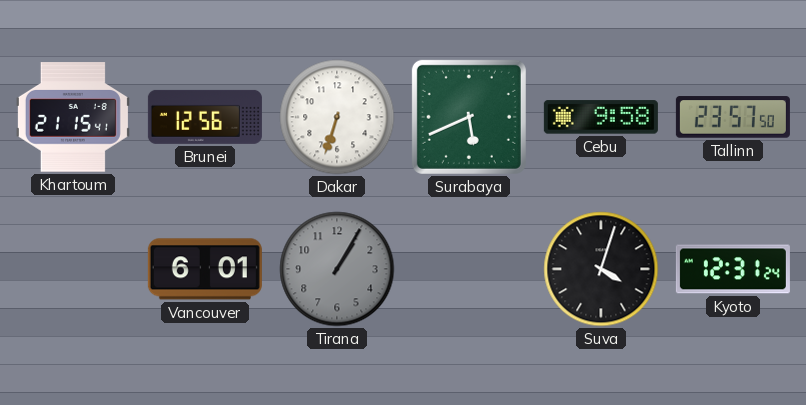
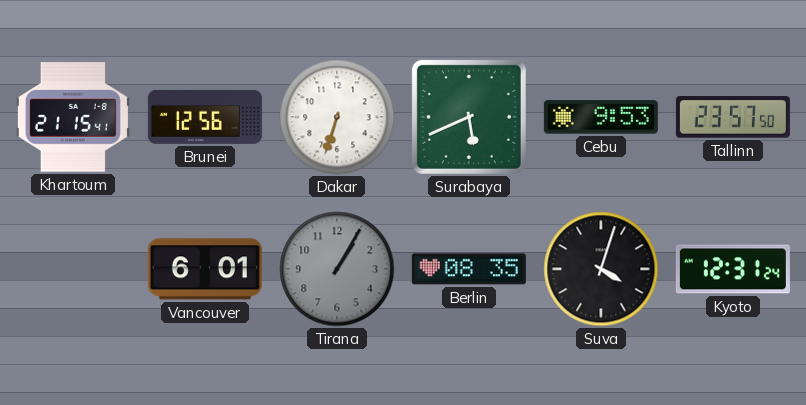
Cebu: 9:58 -> 9:53 (601, 117)
Berlin: none -> 08:35 (469, 269)
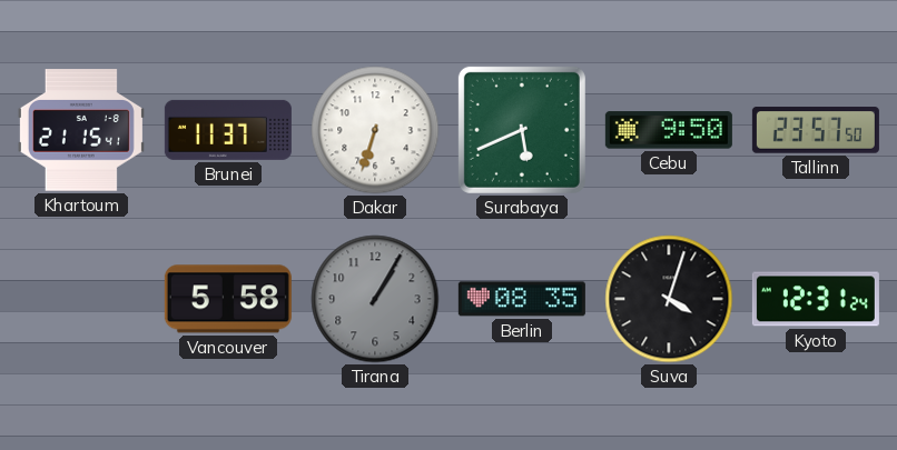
Brunei: 12:56 -> 11:37 (228, 130)
Cebu: 9:53 -> 9:50 (669, 130)
Vancouver: 6:01 -> 5:58 (228, 299)
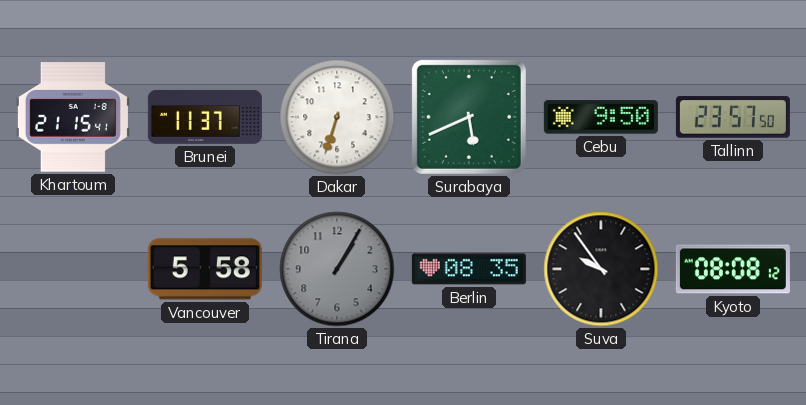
Suva: 4:03 -> 9:54 (601, 269)
Kyoto: 12:31 -> 08:08 (733, 269)
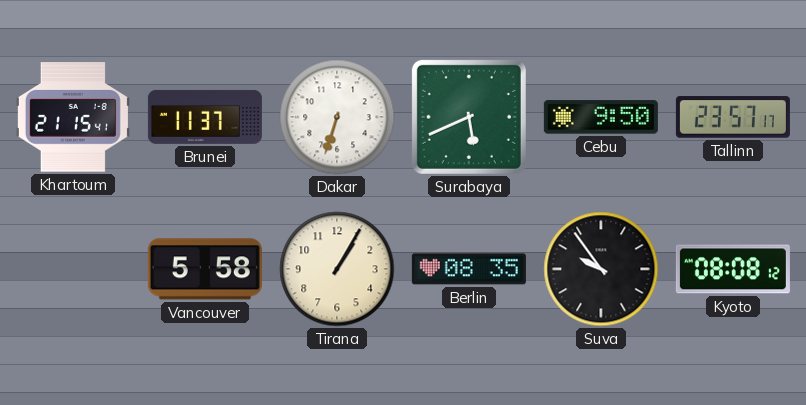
Tallinn: 23:57:50 -> 23:57:17 (733, 117)
Tirana dial: grey -> cream (337, 269)
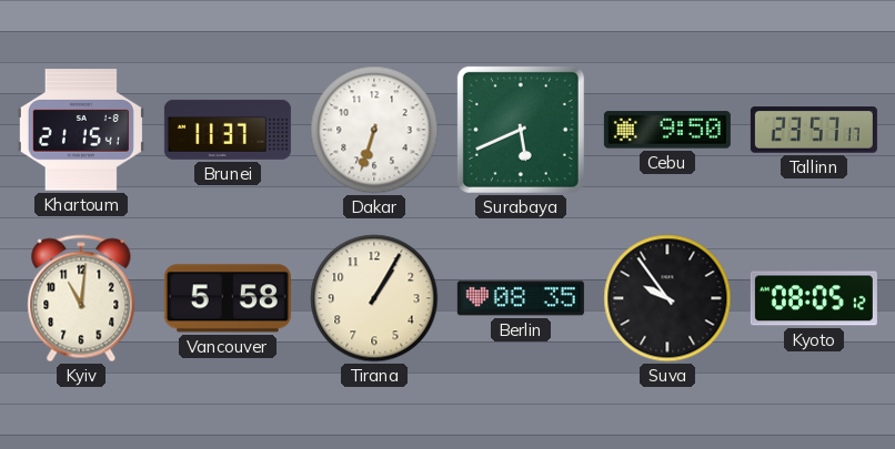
Kyiv: none -> 11:01 (81, 298)
Kyoto: 08:08 -> 08:05 (814, 298)
